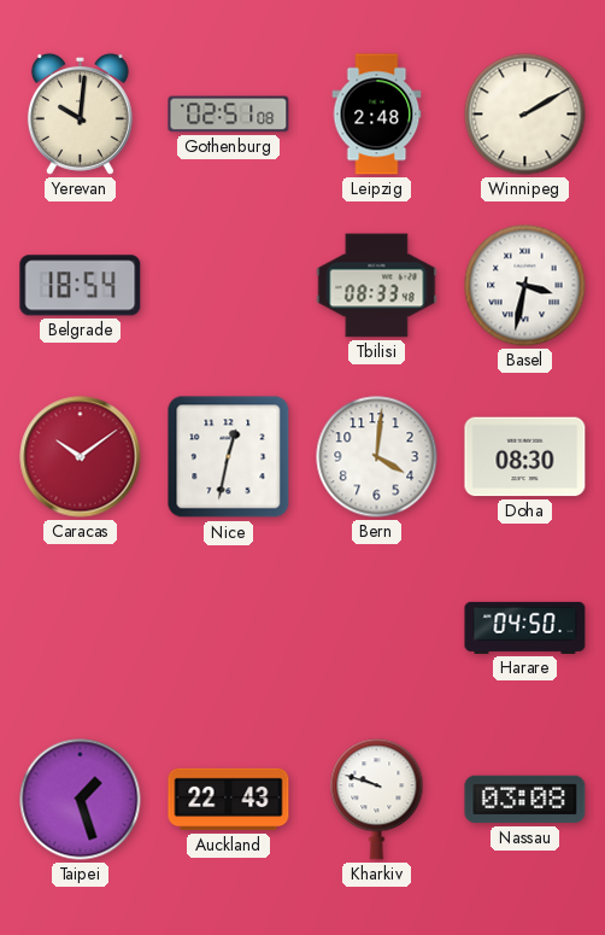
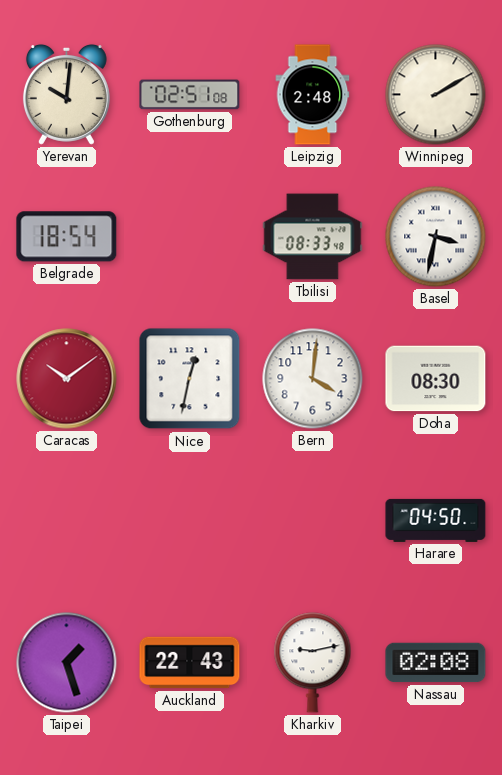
Kharkiv: 9:48 -> 9:13 (313, 663)
Nassau: 03:08 -> 02:08 (436, 663)
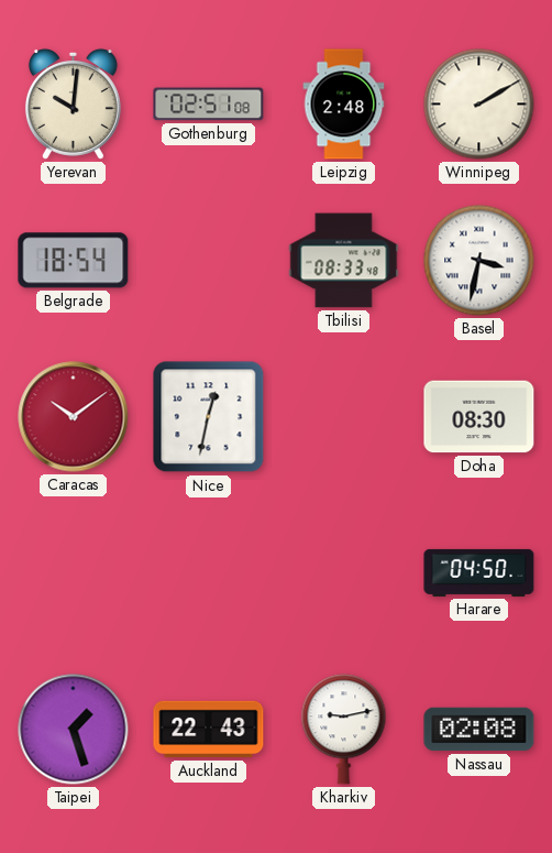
Bern: 4:01 -> none (313, 379)
